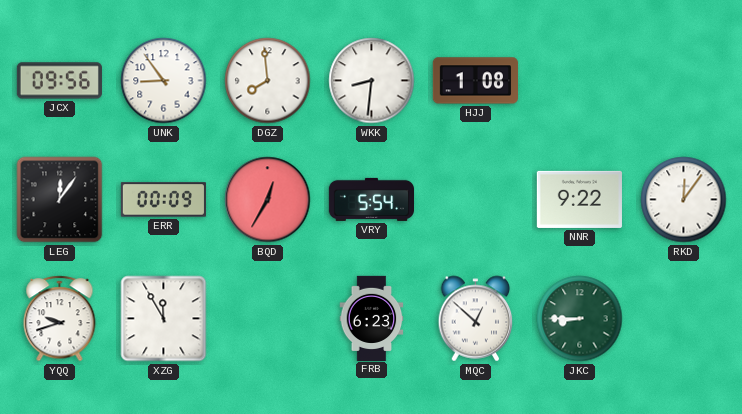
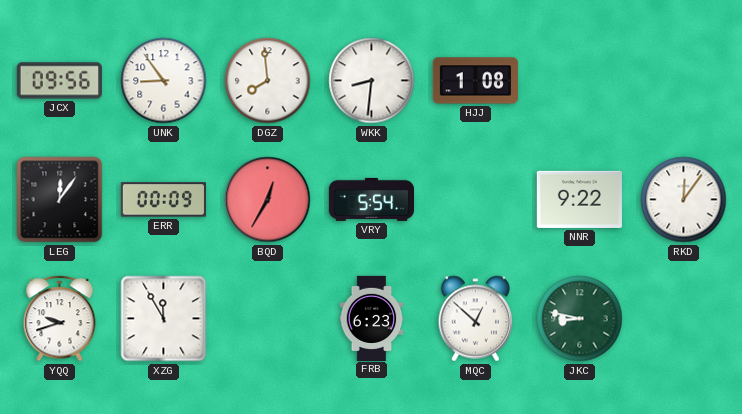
JKC: 8:45 -> 8:47 (580, 319)
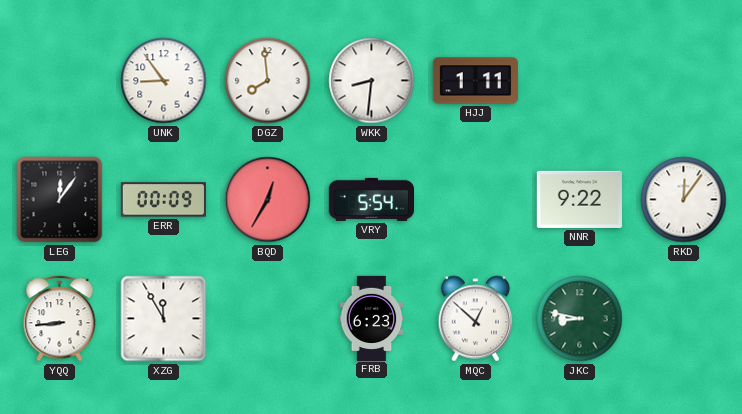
JCX: 09:56 -> none (59, 81)
HJJ: 1:08 -> 1:11 (475, 81)
YQQ: 9:42 -> 8:44 (60, 319)
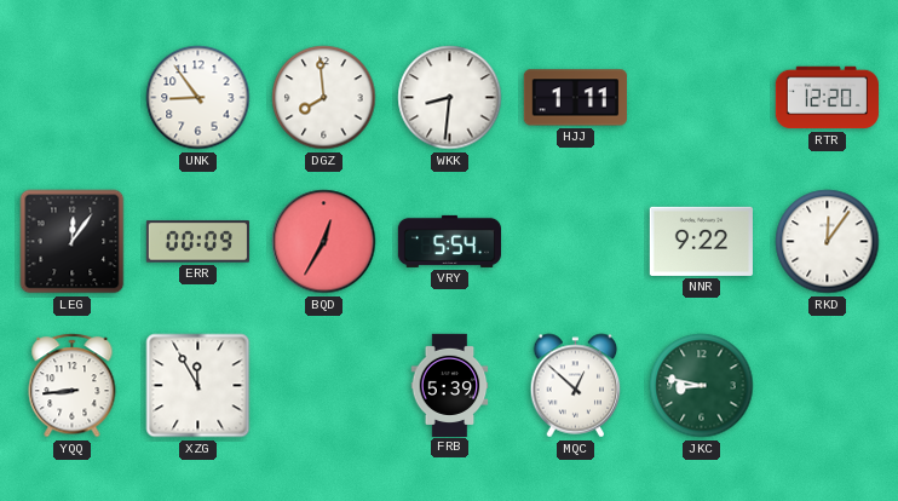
RTR: none -> 12:20 (827, 98)
FRB: 6:23 -> 5:39 (450, 385)
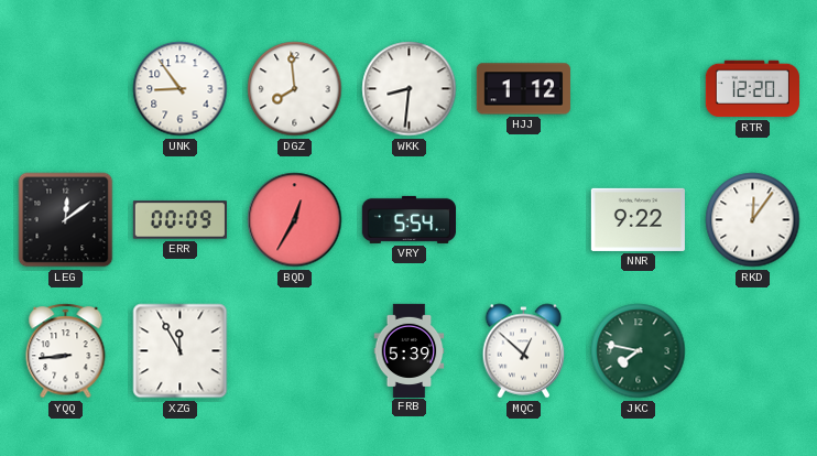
HJJ: 1:11 -> 1:12 (523, 89)
LEG: 12:06 -> 12:09 (66, 220)
JKC: 8:47 -> 7:47 (639, 351)
